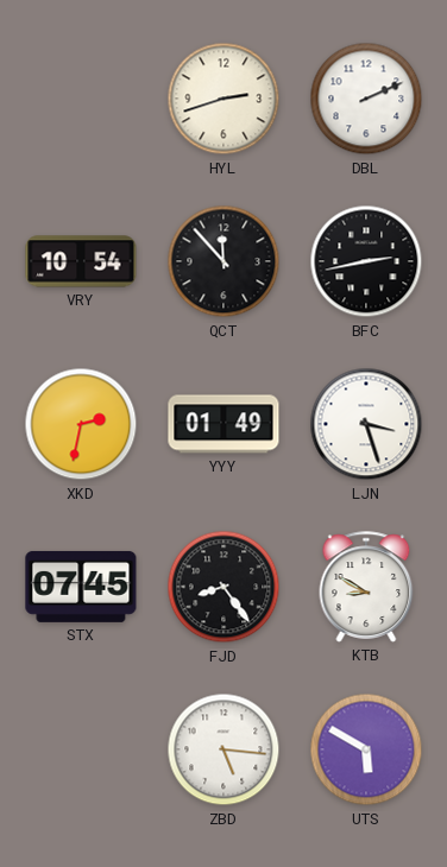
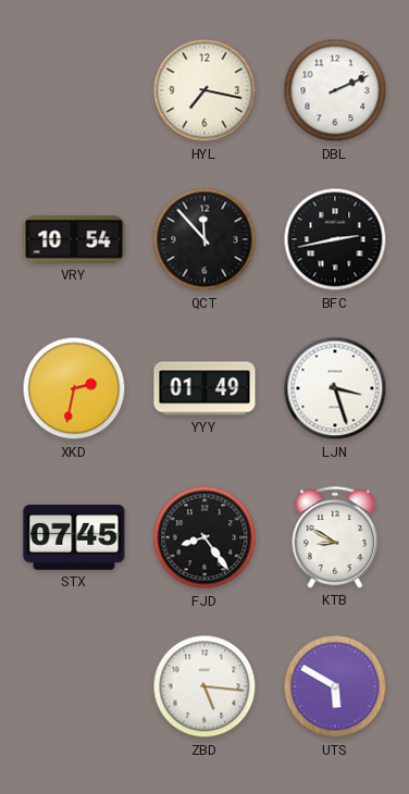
HYL: 2:42 -> 7:17 (205, 90)
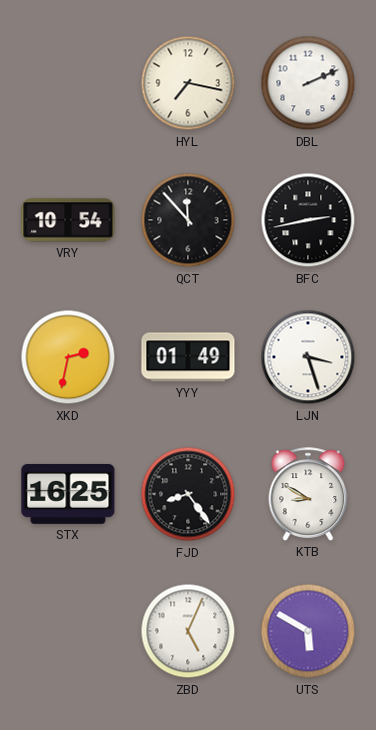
STX: 07:45 -> 16:25 (68, 494)
ZBD: 5:16 -> 5:04 (188, 631)
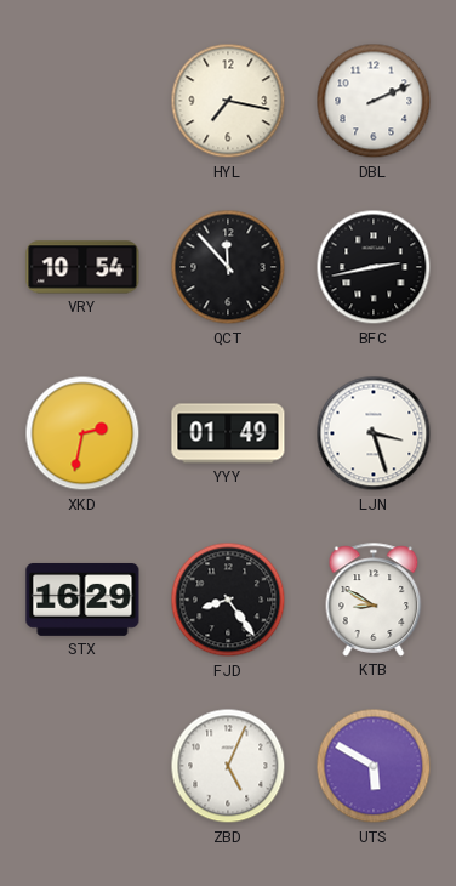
STX: 16:25 -> 16:29 (82, 600)
